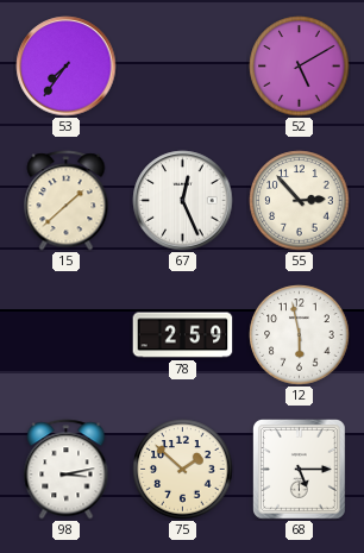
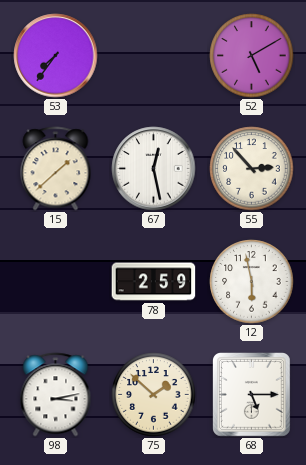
67: 12:26 -> 12:28 (154, 169)
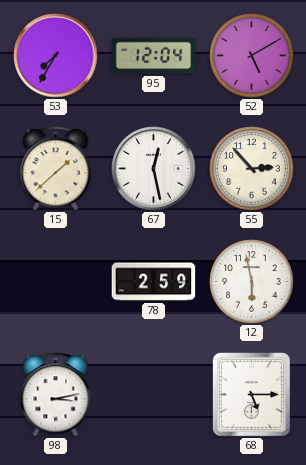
53: 7:36 -> 7:35 (56, 56)
95: none -> 12:04 (154, 56)
75: 1:52 -> none (154, 395)
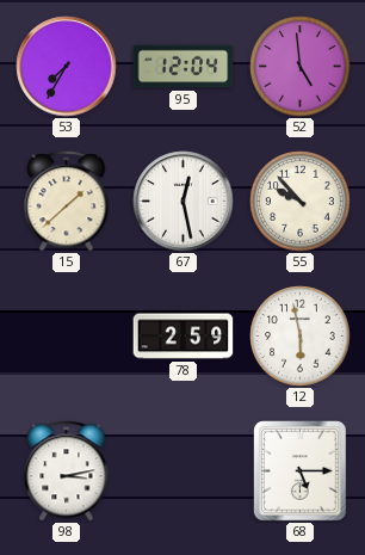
52: 5:10 -> 4:59 (301, 67)
55: 2:53 -> 9:53 (301, 202)
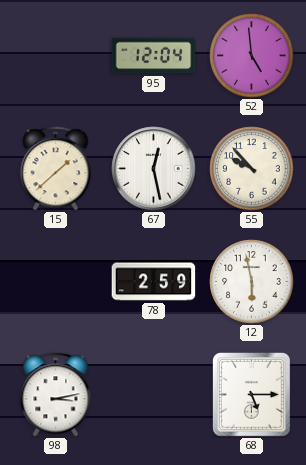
53: 7:35 -> none (67, 67)
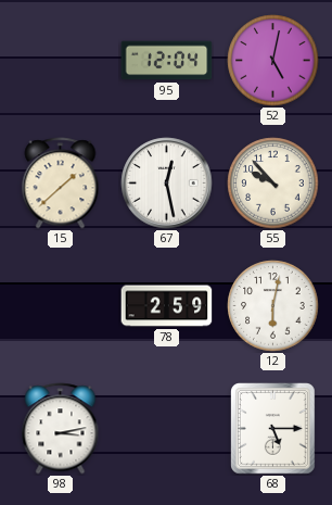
52: 4:59 -> 5:02 (273, 61)
12: 5:58 -> 6:02 (273, 306)
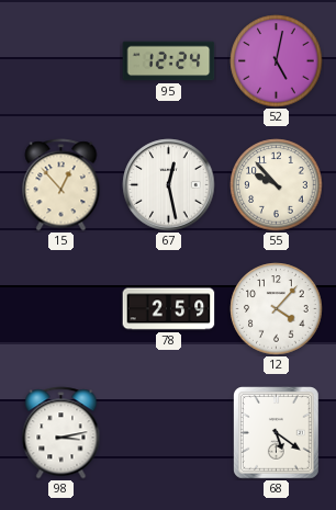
95: 12:04 -> 12:24 (169, 61)
15: 1:38 -> 12:53 (61, 185)
12: 6:02 -> 4:07 (277, 309)
68: 5:15 -> 5:21 (277, 433)
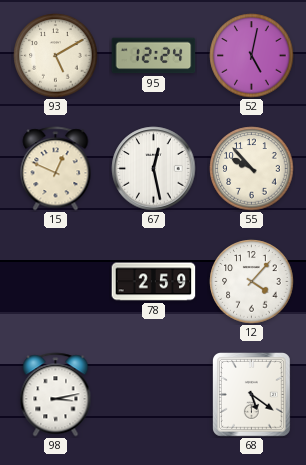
93: none -> 5:10 (56, 56)
15: 12:53 -> 12:49 (56, 169)
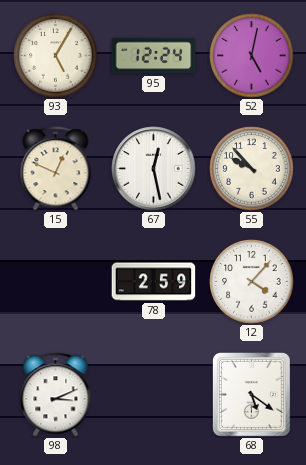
93: 5:10 -> 5:05 (56, 56)
98: 3:13 -> 3:11 (56, 395)
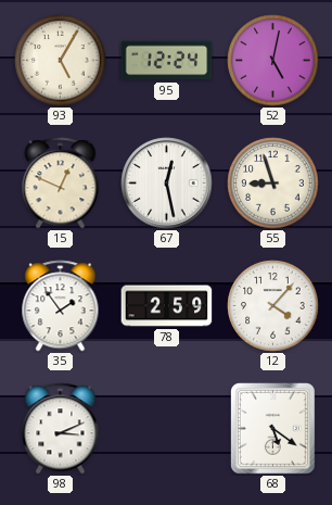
55: 9:53 -> 8:57 (273, 184)
35: none -> 1:54 (61, 306)
